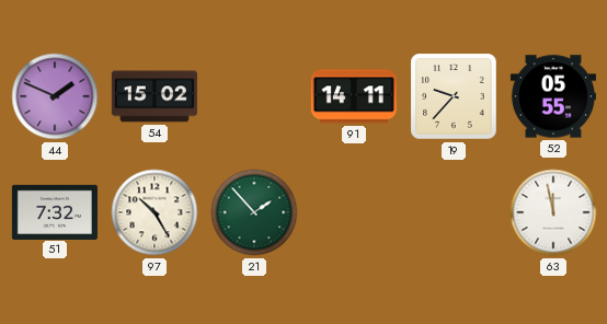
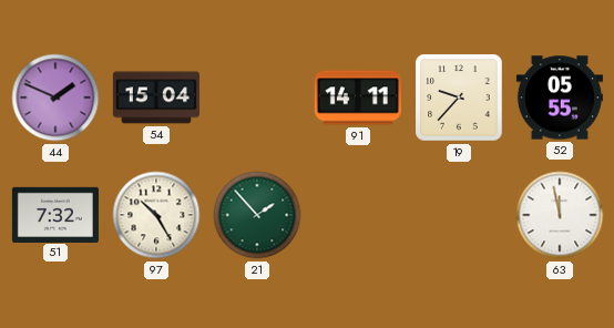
54: 15:02 -> 15:04 (156, 98)
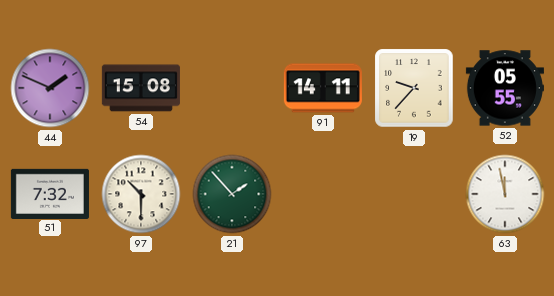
54: 15:04 -> 15:08 (141, 88)
97: 10:25 -> 10:30 (141, 194)
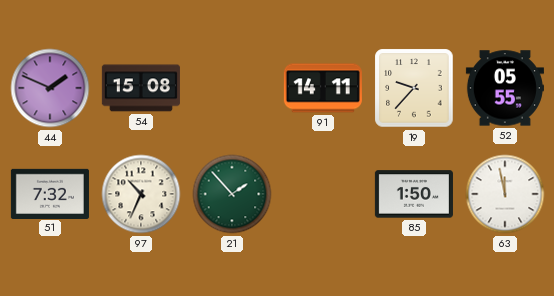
97: 10:30 -> 10:34 (141, 194)
85: none -> 1:50 (414, 194)
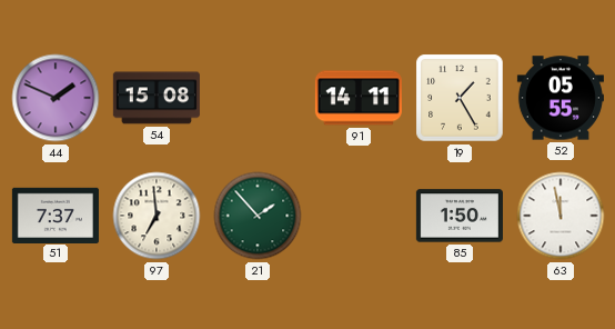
19: 9:37 -> 1:25 (460, 98)
51: 7:32 -> 7:37 (56, 215)
97: 10:34 -> 6:59 (157, 216)
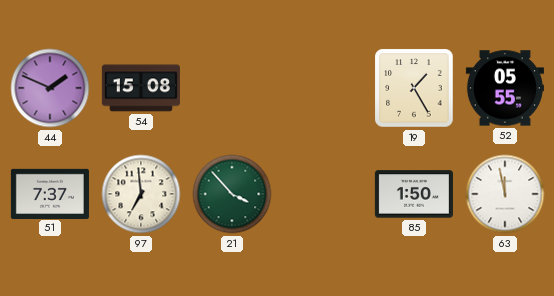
91: 14:11 -> none (359, 98)
21: 1:53 -> 3:53 (232, 194)
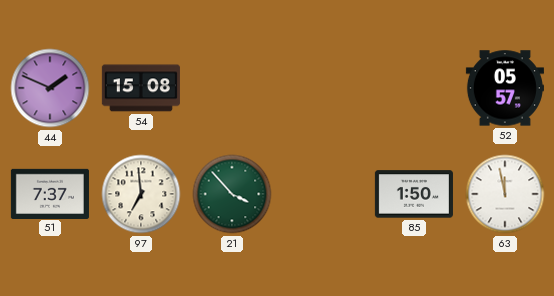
19: 1:25 -> none (414, 88)
52: 05:55 -> 05:57 (505, 88)
